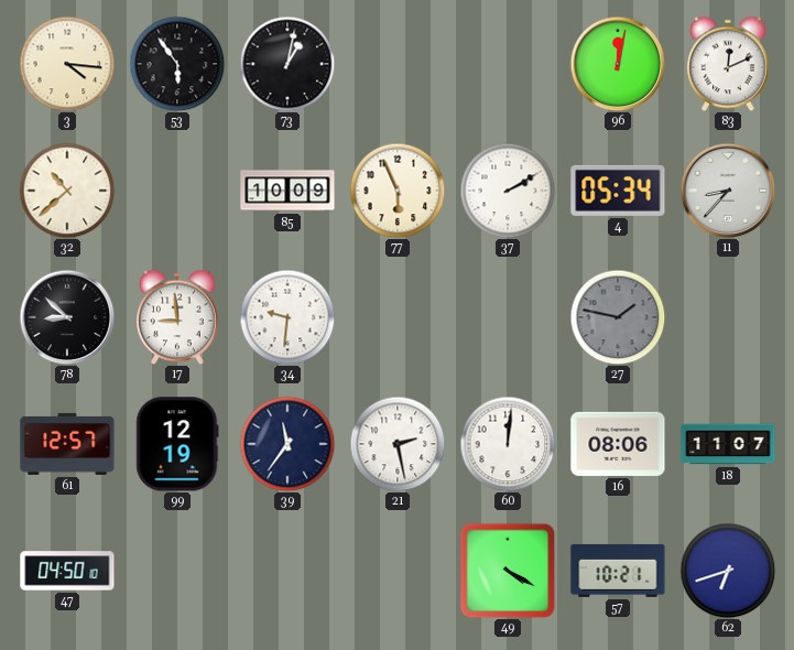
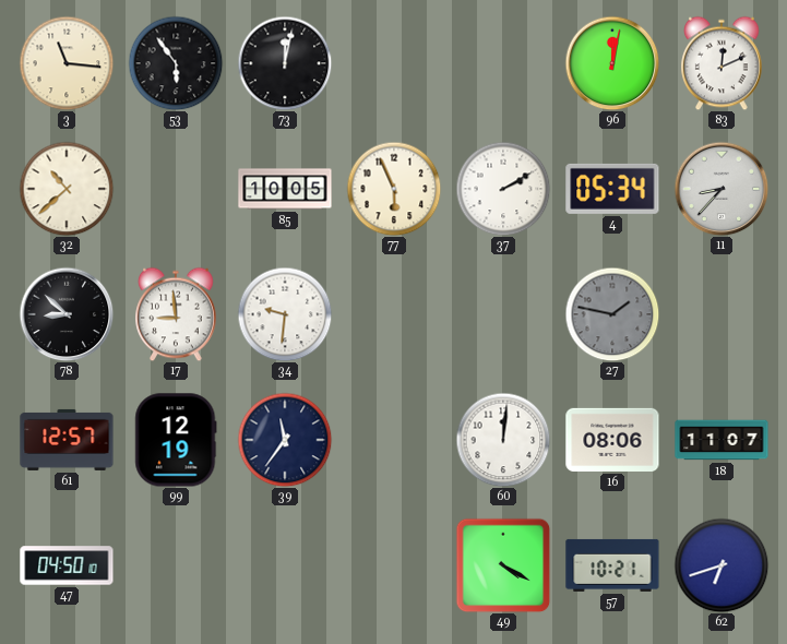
3: 4:16 -> 11:16 (67, 63)
73: 1:02 -> 12:02 (285, 63)
85: 10:09 -> 10:05 (285, 189)
21: 2:28 -> none (398, 444)
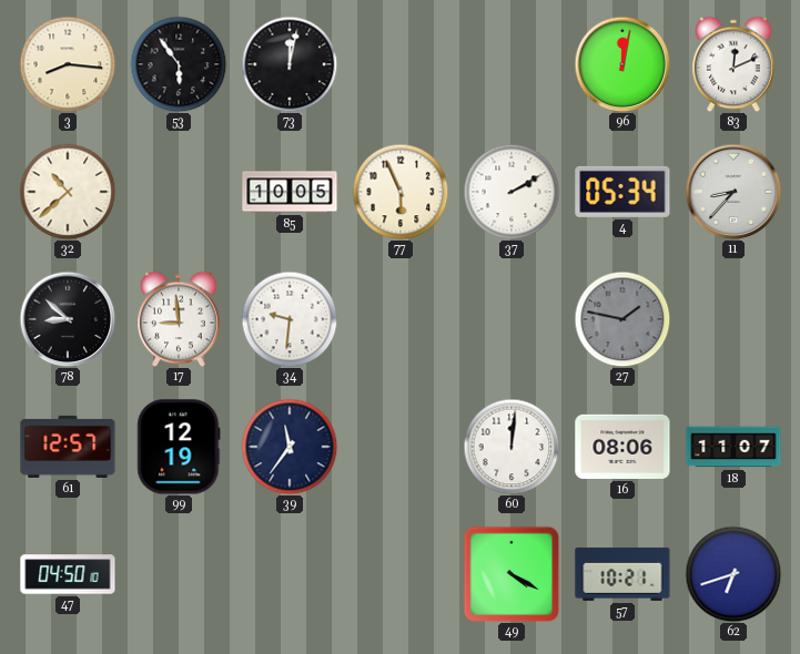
3: 11:16 -> 8:16 (68, 64)
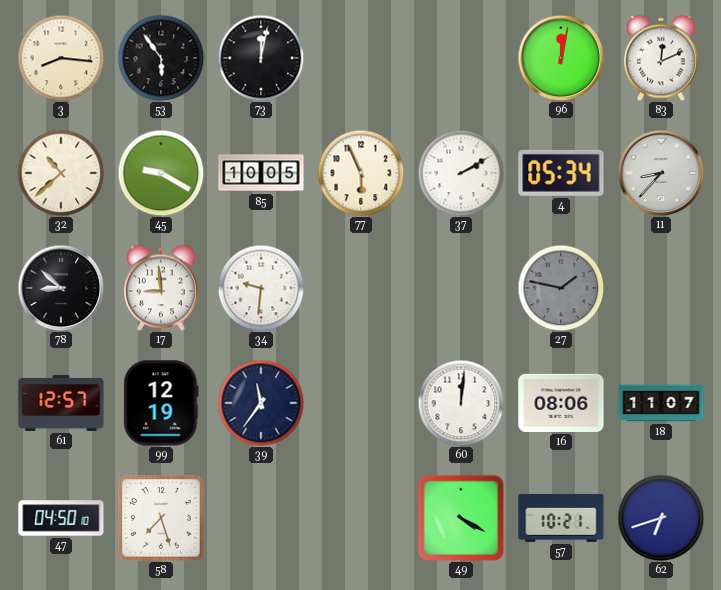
45: none -> 9:20 (161, 173)
58: none -> 7:27 (161, 518)
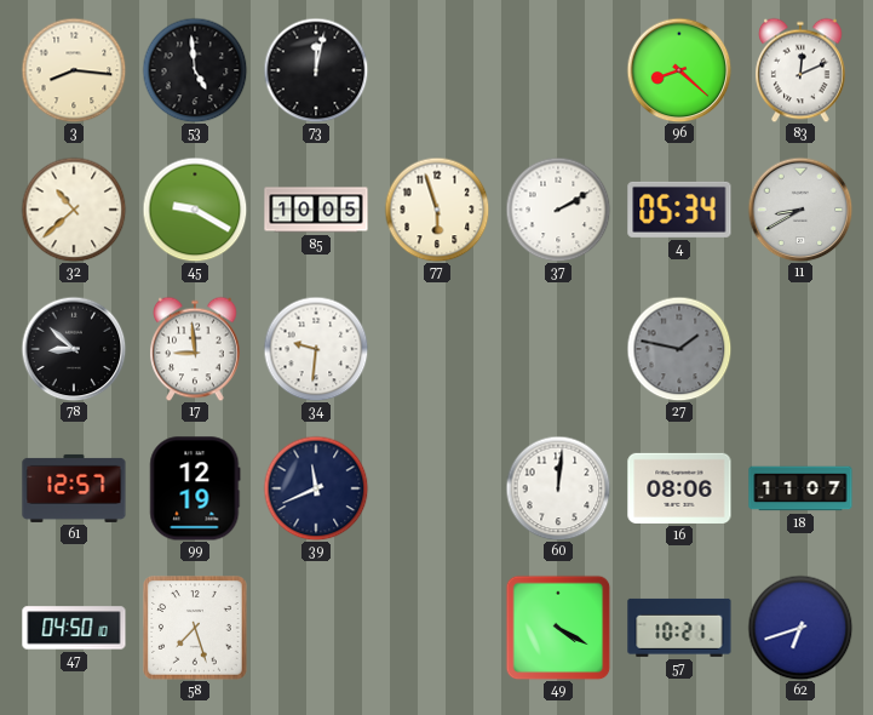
53: 5:54 -> 4:59 (195, 70)
96: 12:02 -> 8:22 (679, 70)
77: 5:56 -> 5:57 (437, 210)
11: 8:37 -> 8:40 (800, 210)
39: 11:36 -> 11:41 (316, 488)
